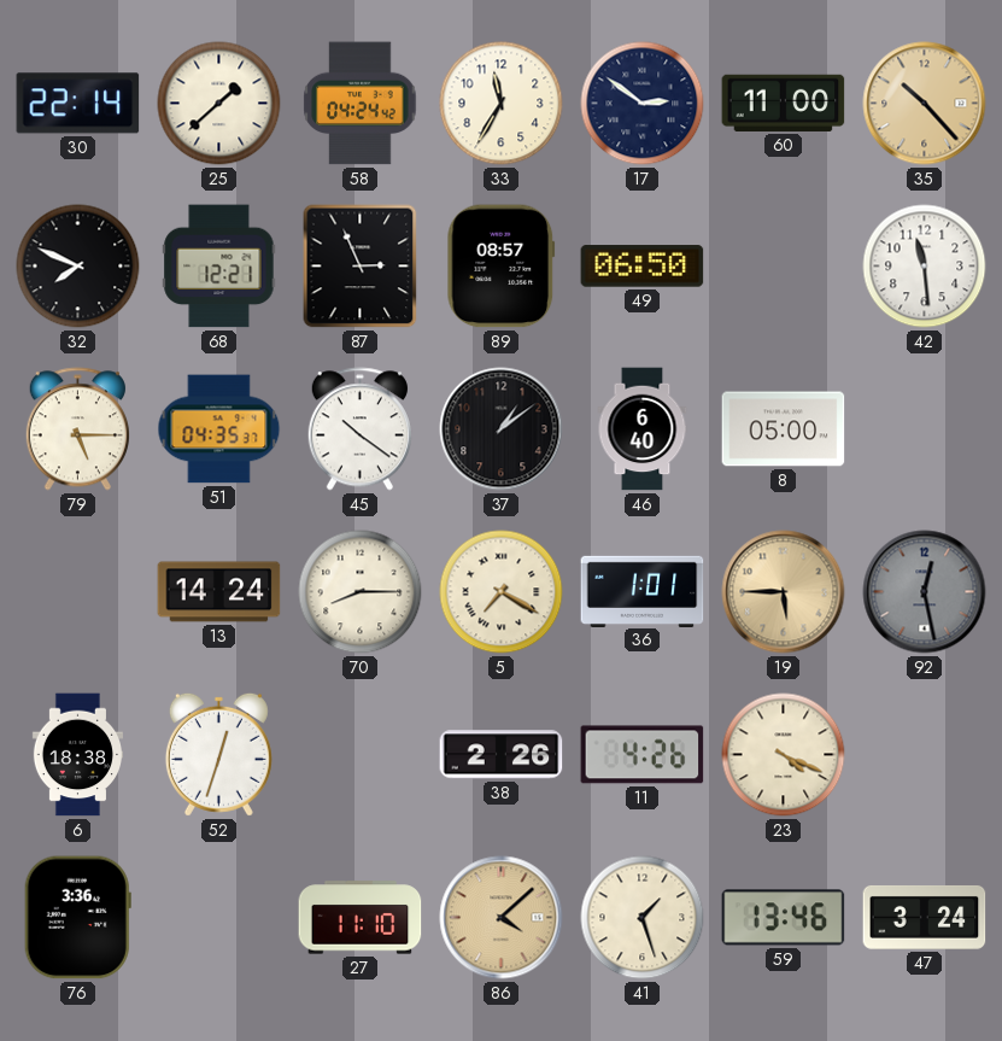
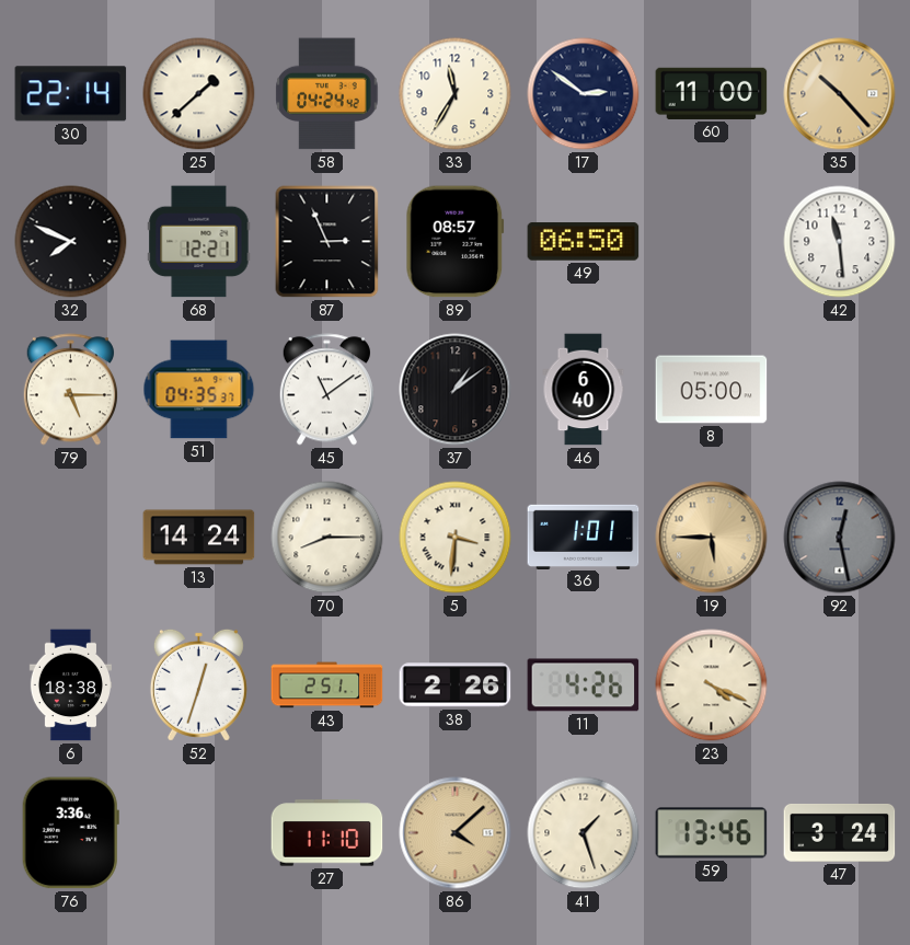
45: 10:21 -> 11:09 (326, 390)
5: 7:20 -> 3:31 (456, 538)
43: none -> 2:51 (327, 685)
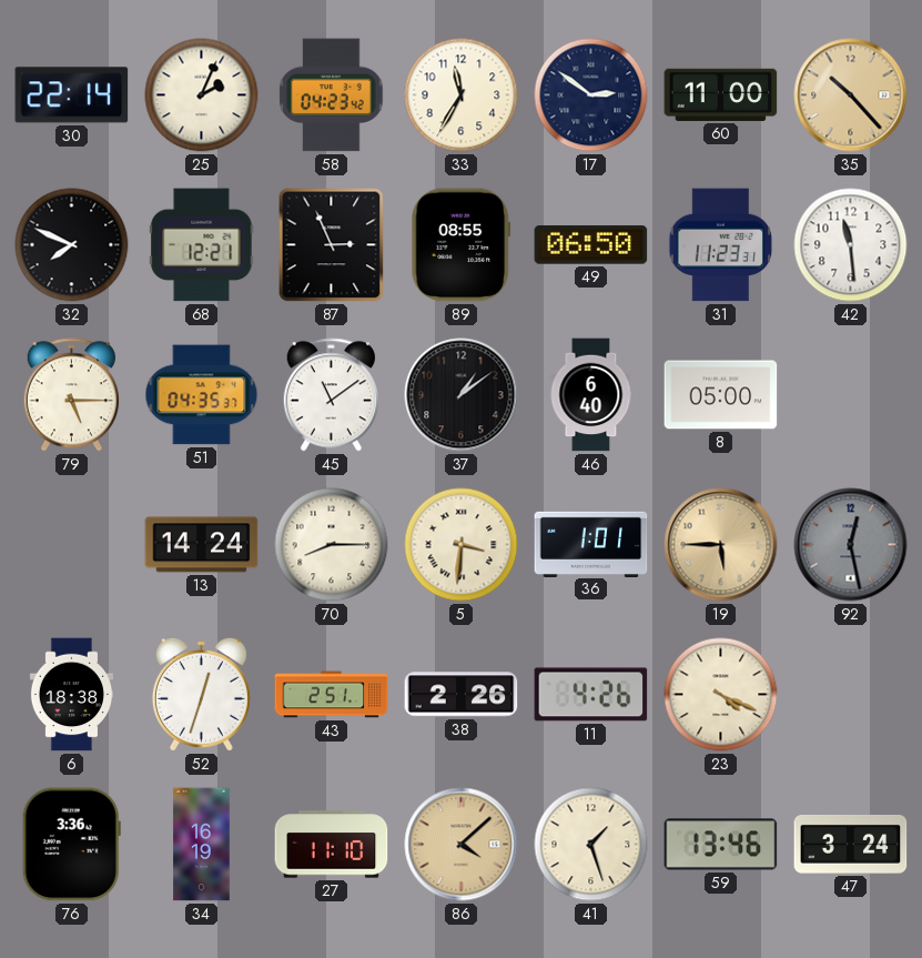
25: 1:38 -> 2:04 (202, 95)
58: 04:24 -> 04:23 (332, 95)
89: 08:57 -> 08:55 (462, 245)
31: none -> 11:23 (721, 245)
34: none -> 16:19 (202, 845)
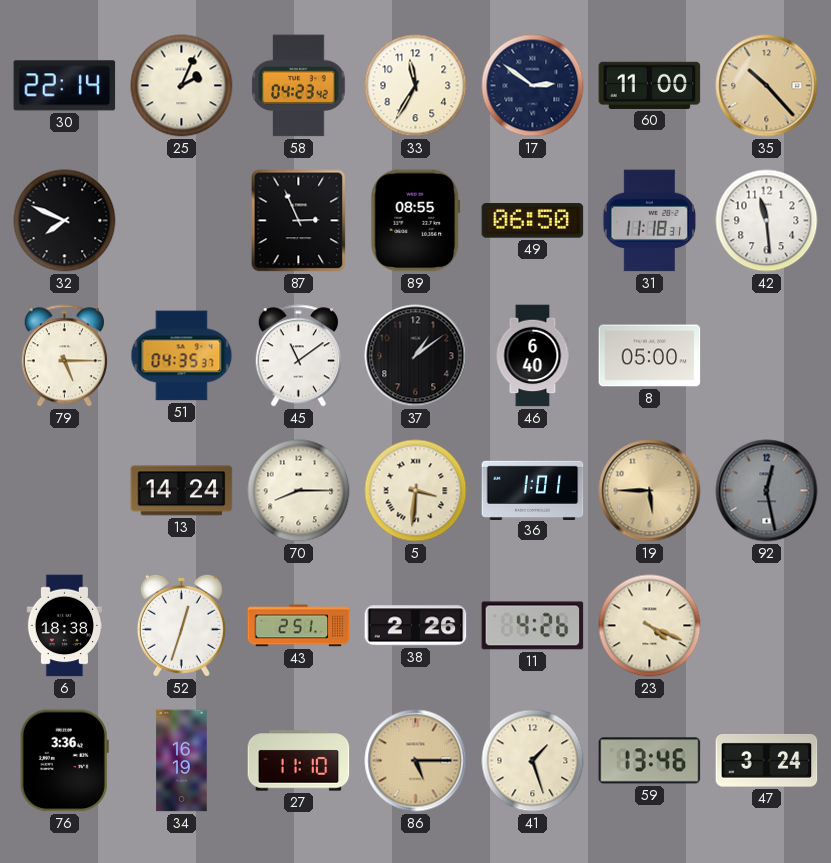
68: 12:21 -> none (202, 245)
31: 11:23 -> 11:18 (650, 221)
86: 4:08 -> 5:15 (416, 761)
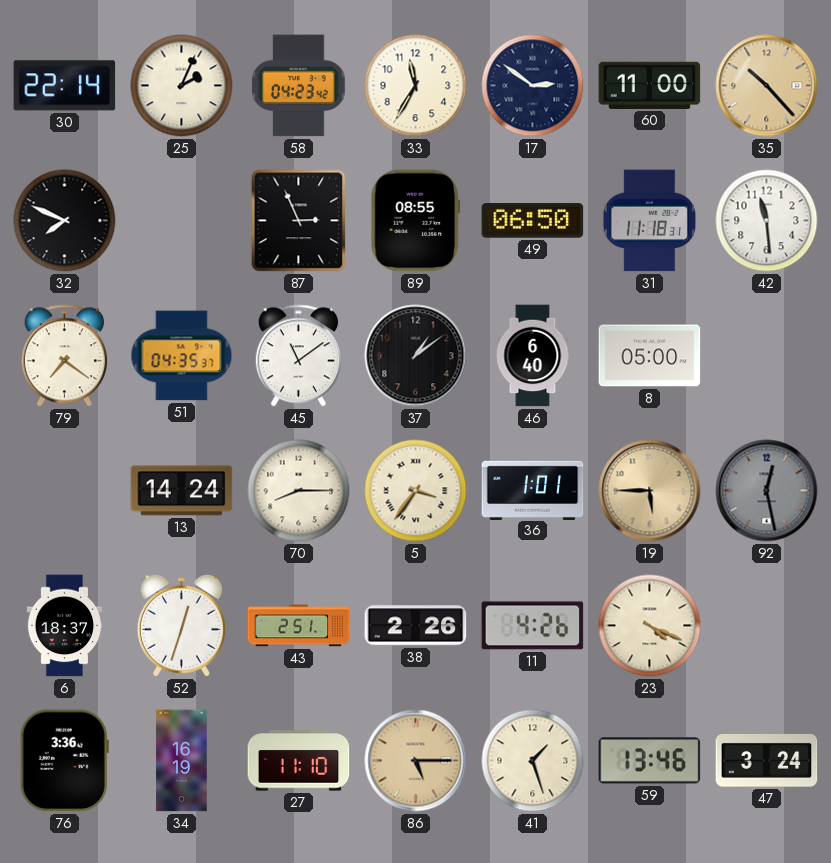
79: 5:15 -> 7:21 (64, 356)
5: 3:31 -> 3:36 (416, 491)
6: 18:38 -> 18:37 (64, 626)
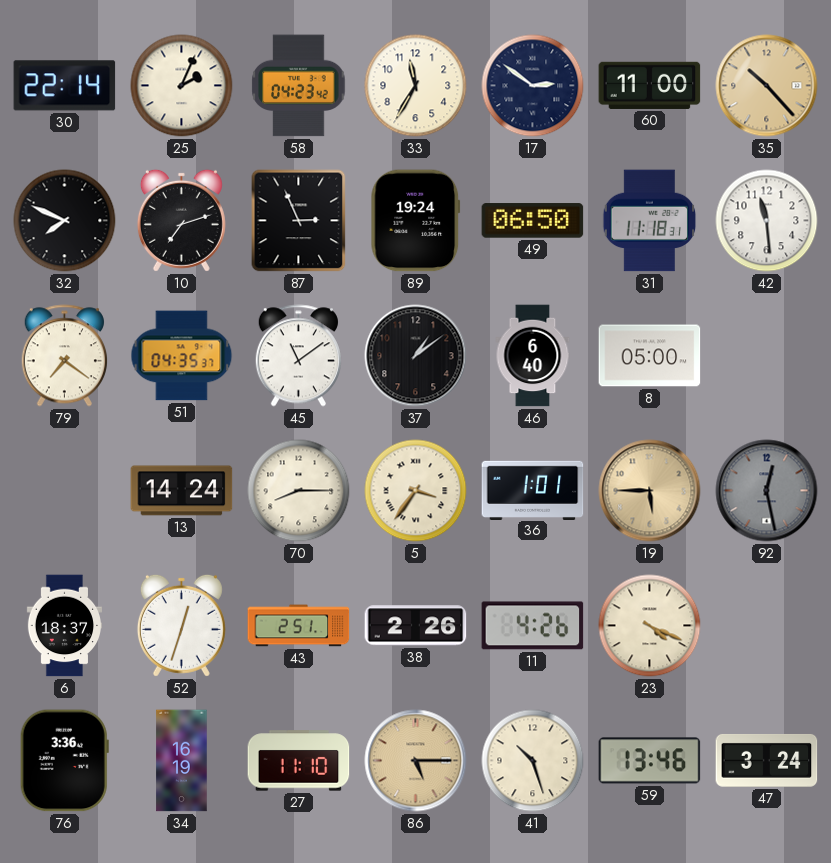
10: none -> 7:12 (181, 220)
89: 08:55 -> 19:24 (416, 221)
41: 1:27 -> 10:27 (533, 761)
